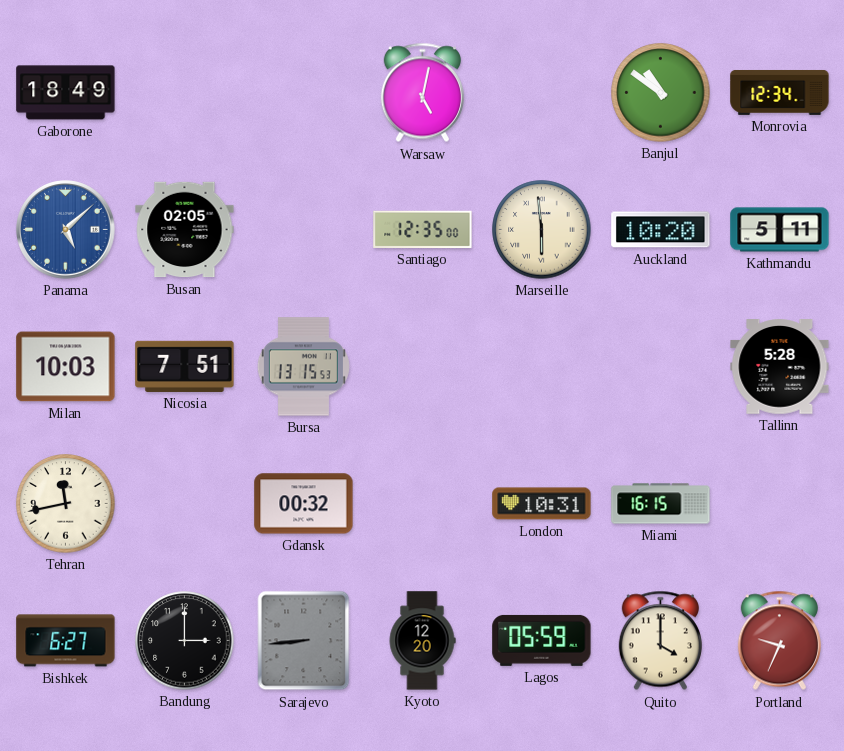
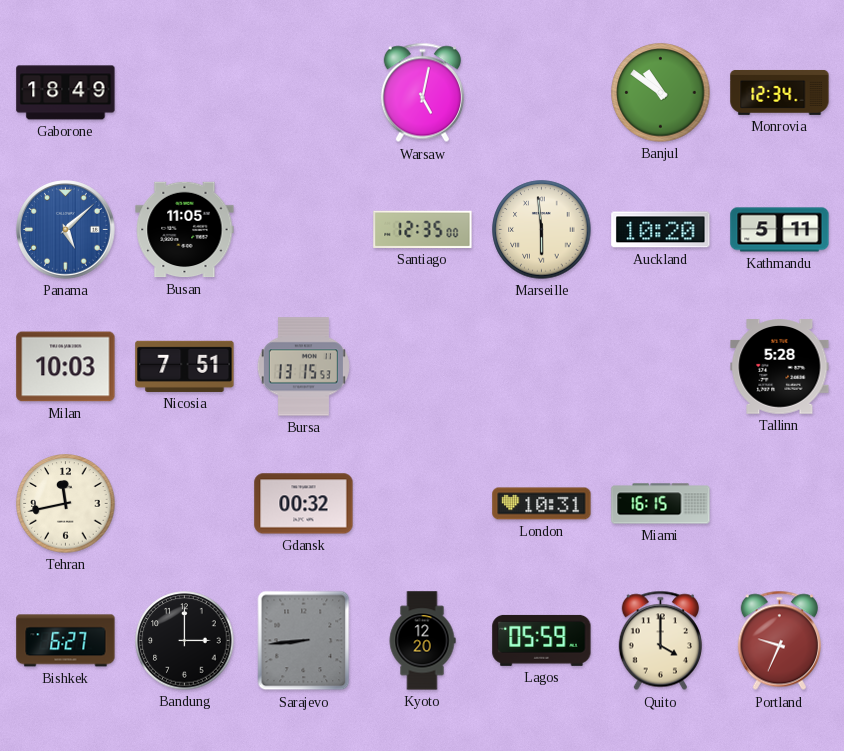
Busan: 02:05 -> 11:05 (185, 230)
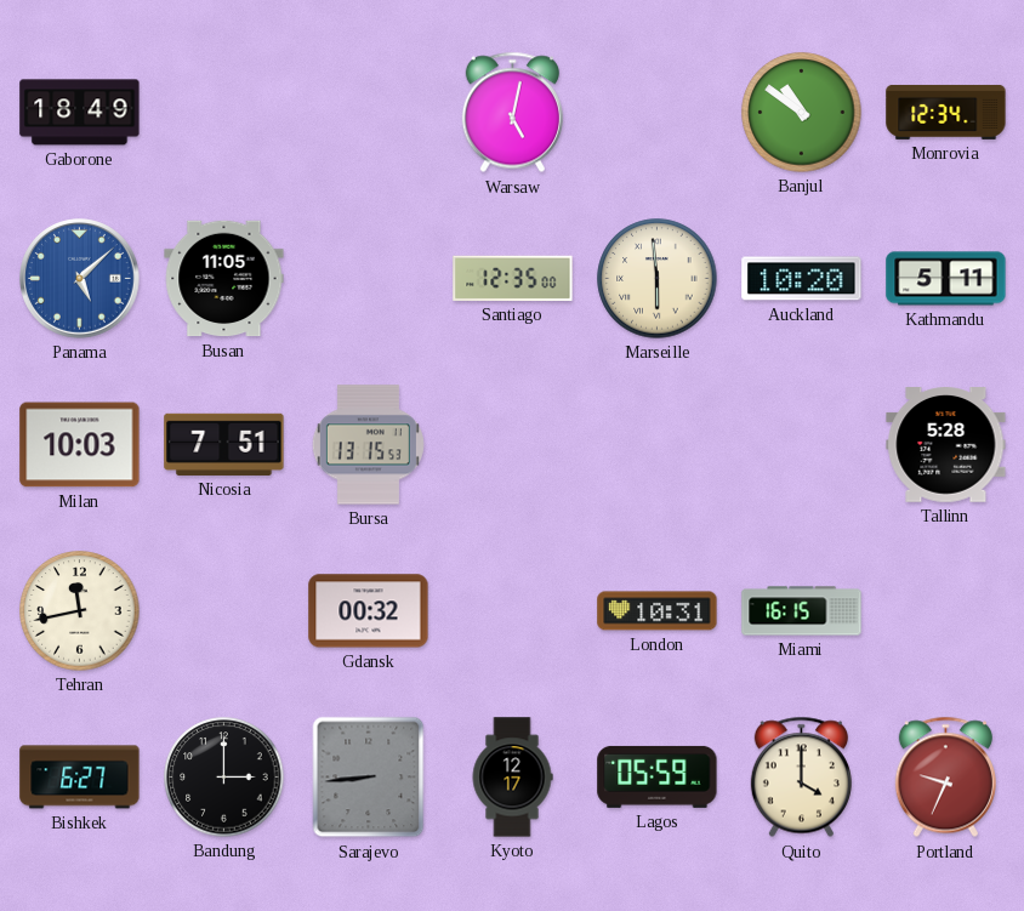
Kyoto: 12:20 -> 12:17 (512, 778)
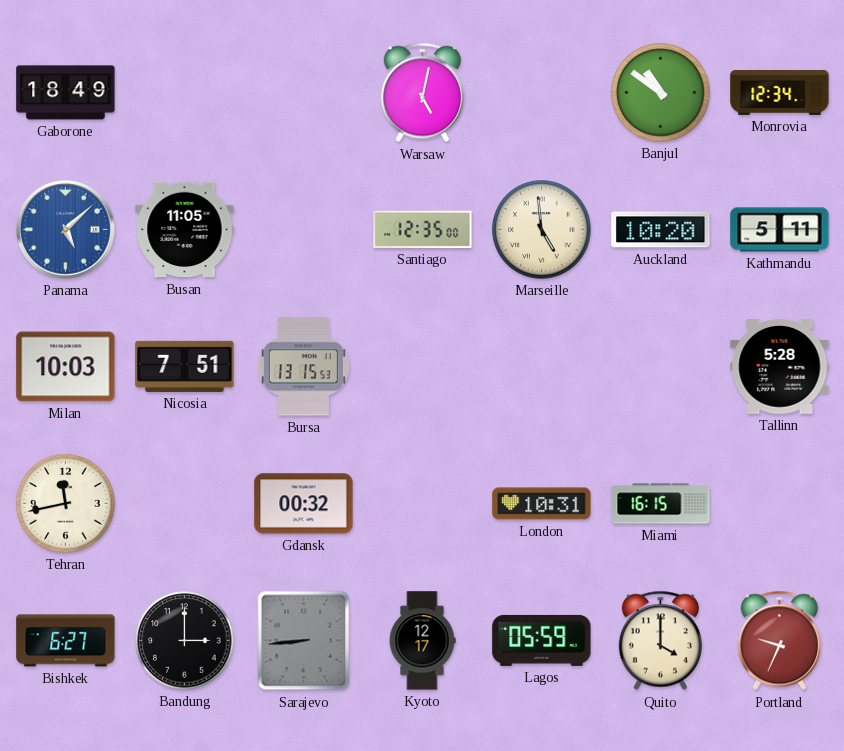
Marseille: 5:59 -> 4:59 (542, 230)
